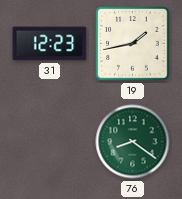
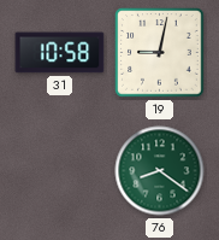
31: 12:23 -> 10:58 (60, 53)
19: 1:43 -> 9:02 (160, 53)
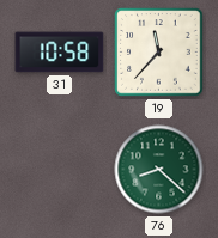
19: 9:02 -> 11:37 (159, 53)
76: 8:21 -> 8:22 (159, 170)
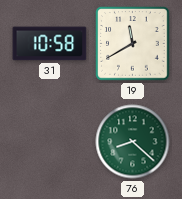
19: 11:37 -> 11:40 (133, 44)
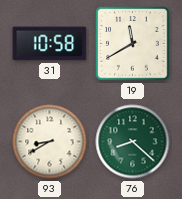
93: none -> 8:40 (50, 142)
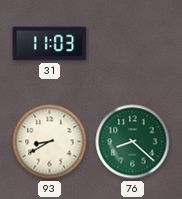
31: 10:58 -> 11:03 (50, 44)
19: 11:40 -> none (133, 44)
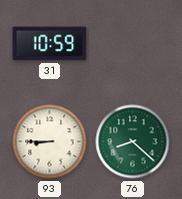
31: 11:03 -> 10:59 (50, 44)
93: 8:40 -> 8:45 (50, 142)
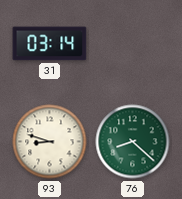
31: 10:59 -> 03:14 (50, 44)
93: 8:45 -> 8:48 (50, 142)
